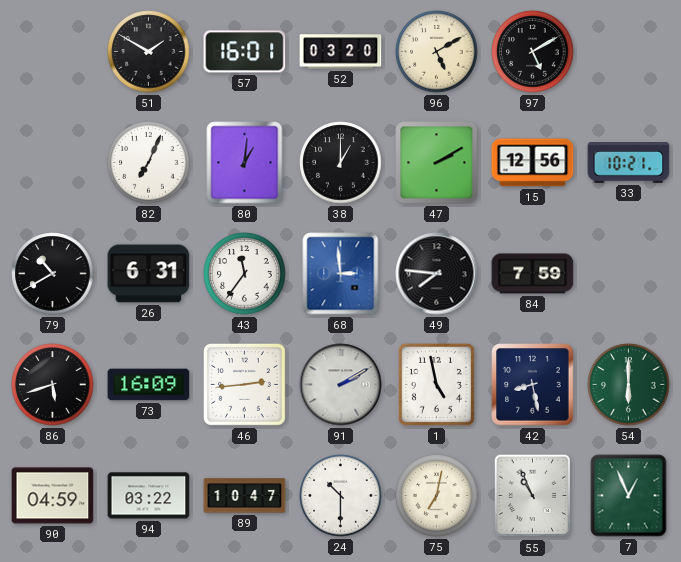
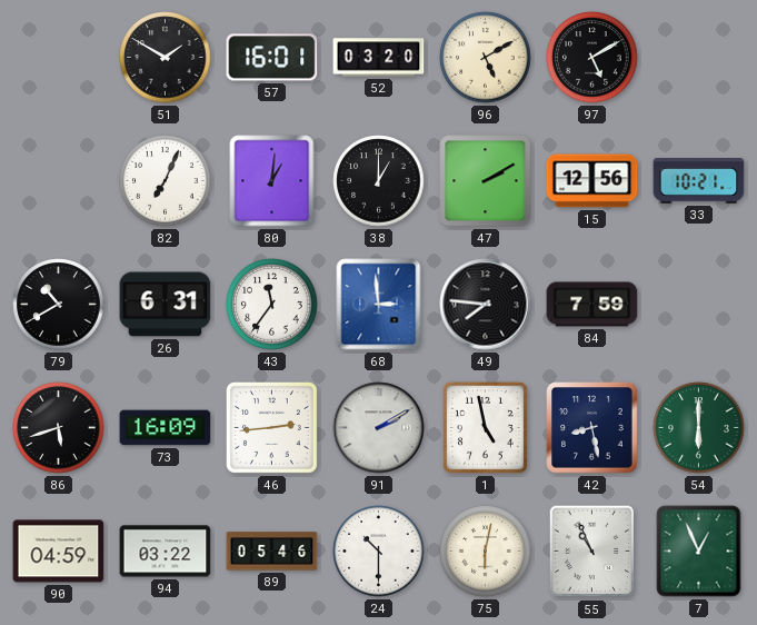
89: 10:47 -> 05:46 (272, 552)
75: 7:02 -> 6:02 (486, 552)
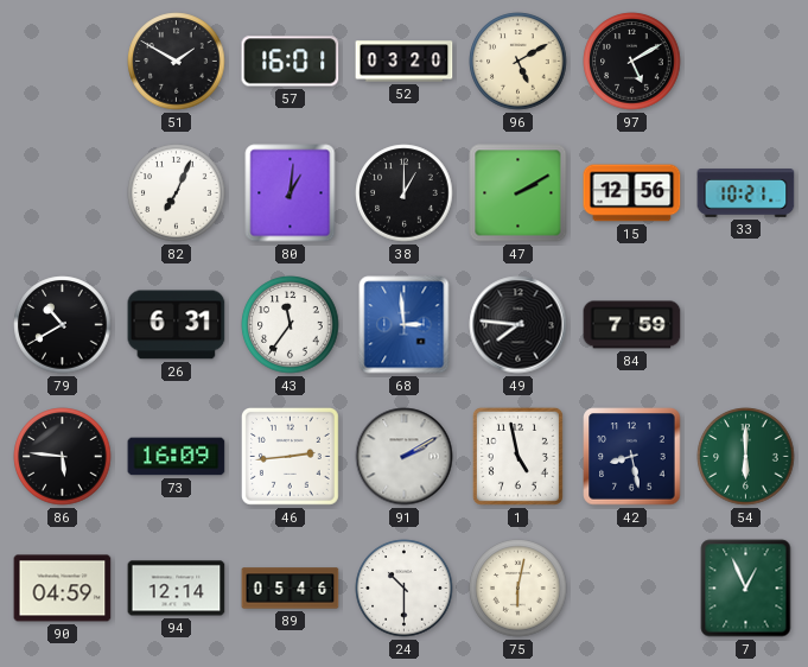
86: 5:42 -> 5:46 (63, 457)
94: 03:22 -> 12:14 (177, 589)
55: 10:56 -> none (592, 552)
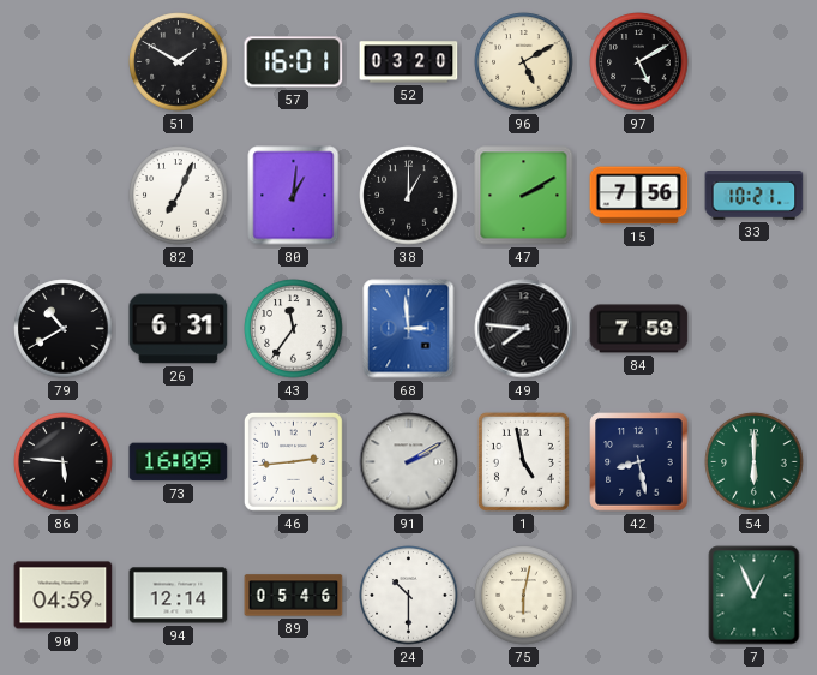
15: 12:56 -> 7:56 (639, 196)
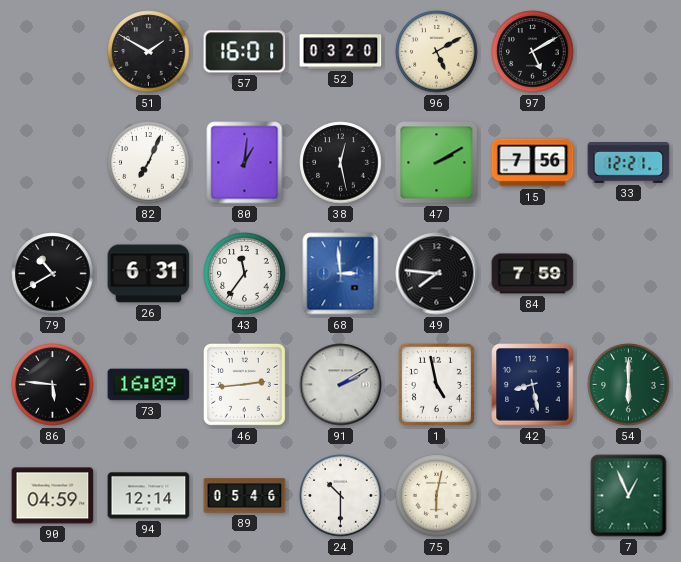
38: 1:00 -> 12:28 (341, 163)
33: 10:21 -> 12:21 (629, 163)
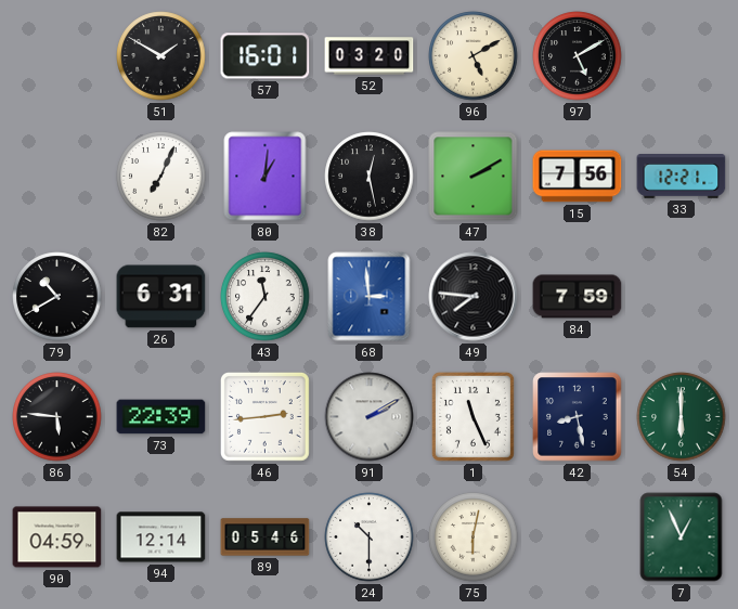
73: 16:09 -> 22:39 (161, 417)
1: 4:58 -> 11:26 (472, 416)
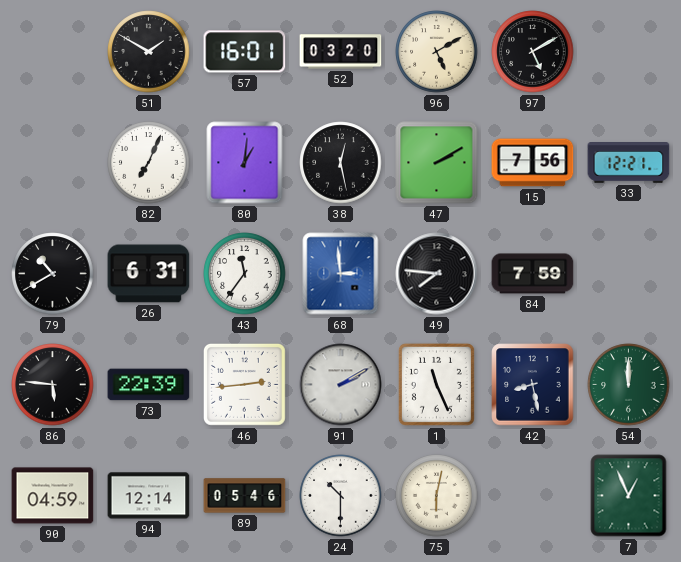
54: 6:00 -> 12:00 (629, 385)
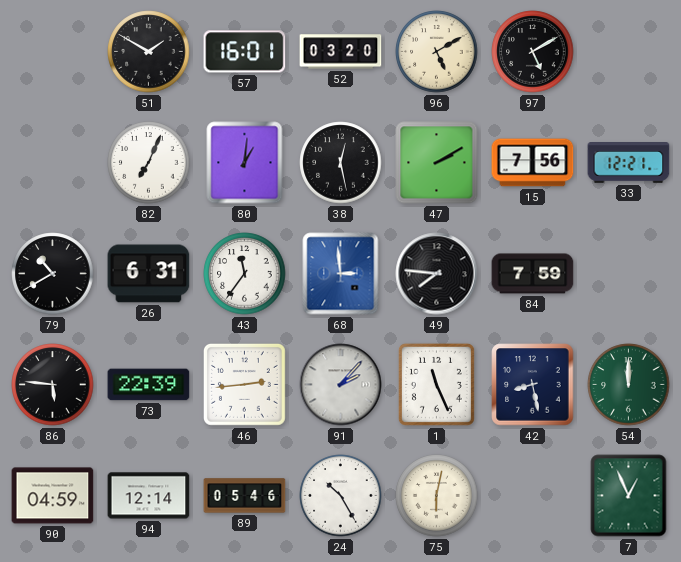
91: 2:10 -> 2:07 (341, 385)
24: 10:30 -> 10:25 (341, 496)
